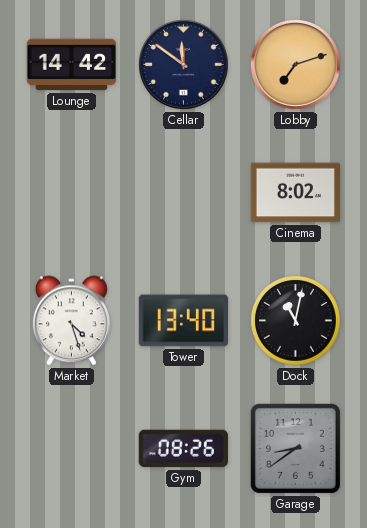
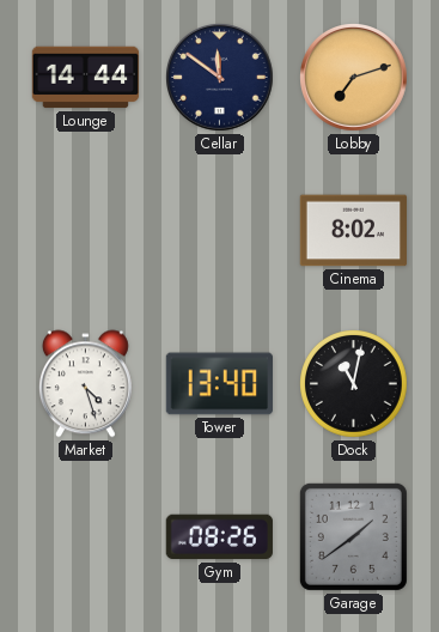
Lounge: 14:42 -> 14:44 (86, 78)
Garage: 8:39 -> 1:39 (353, 536)
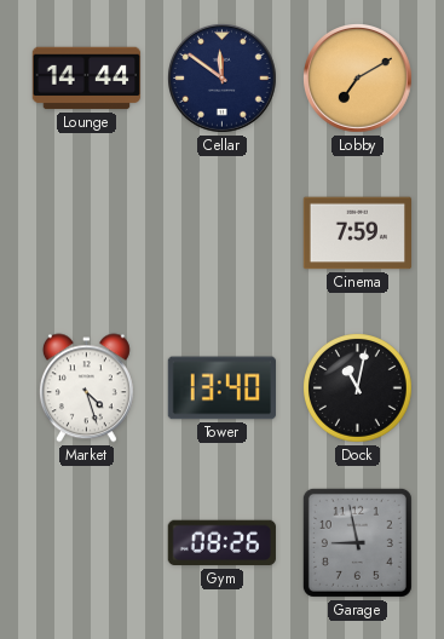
Lobby: 7:12 -> 7:10 (358, 79)
Cinema: 8:02 -> 7:59 (358, 234)
Garage: 1:39 -> 8:58 (357, 542)
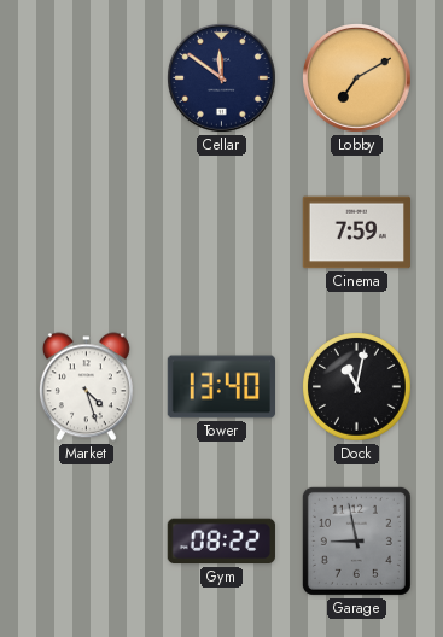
Lounge: 14:44 -> none (87, 79)
Gym: 08:26 -> 08:22 (221, 542)
